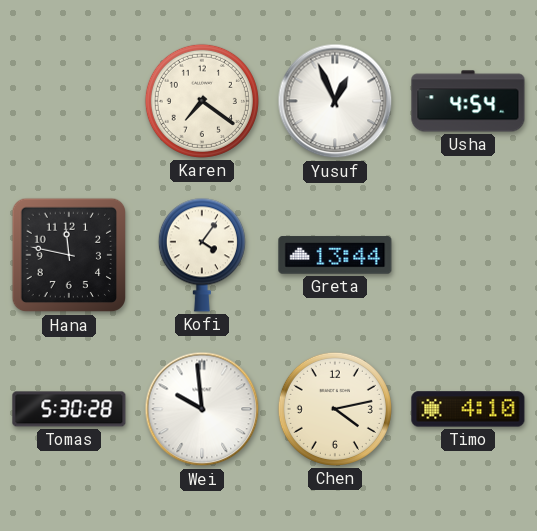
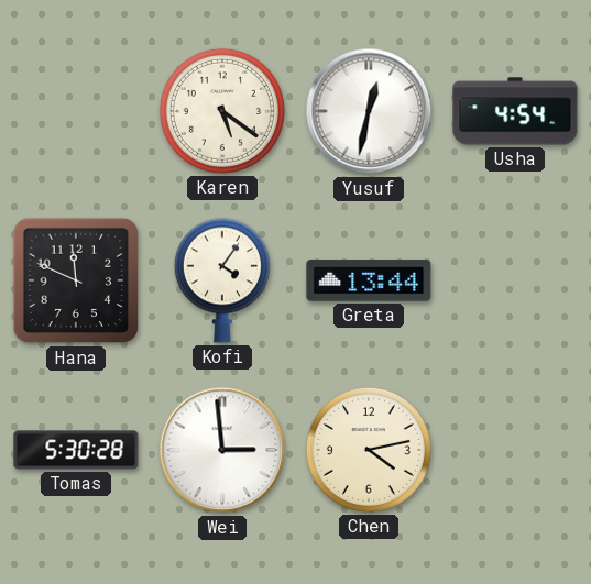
Karen: 7:21 -> 5:21 (222, 111)
Yusuf: 12:56 -> 12:32 (369, 111)
Hana: 11:47 -> 11:49 (76, 280)
Wei: 9:59 -> 2:59 (222, 450)
Timo: 4:10 -> none (468, 409)
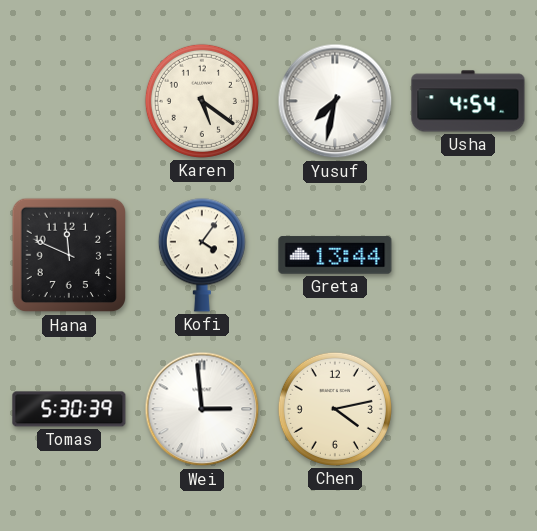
Yusuf: 12:32 -> 7:32 (335, 101)
Tomas: 5:30:28 -> 5:30:39 (69, 409)
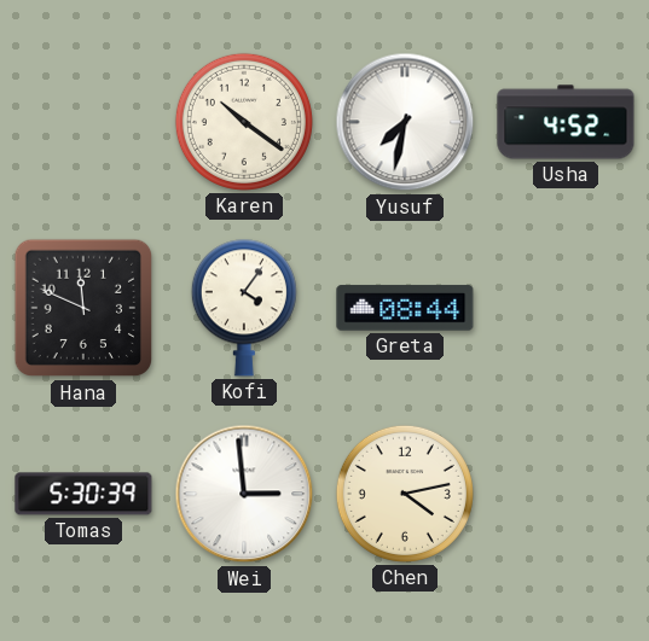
Karen: 5:21 -> 10:21 (244, 122)
Usha: 4:54 -> 4:52 (566, 122)
Greta: 13:44 -> 08:44 (405, 308)
